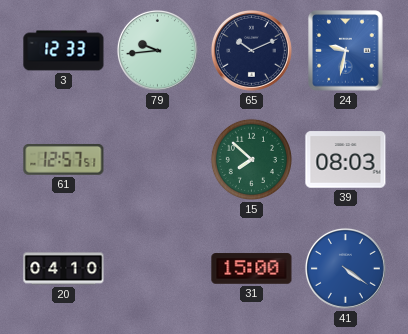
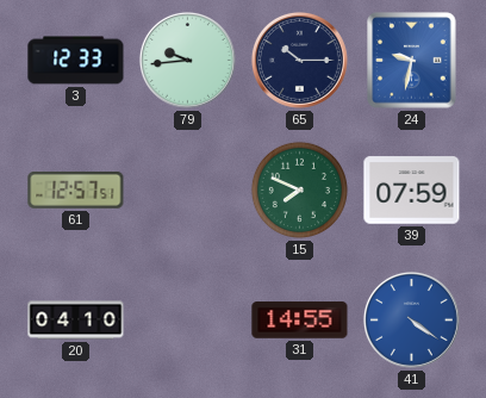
65: 10:11 -> 10:15 (299, 60)
15: 7:52 -> 7:49 (299, 189)
39: 08:03 -> 07:59 (412, 191)
31: 15:00 -> 14:55 (300, 321)
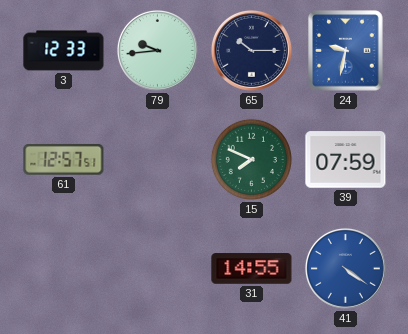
20: 04:10 -> none (76, 321)
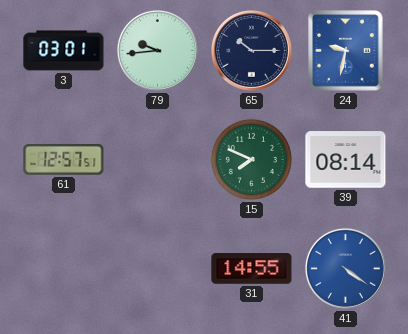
3: 12:33 -> 03:01 (64, 51)
39: 07:59 -> 08:14 (346, 160)
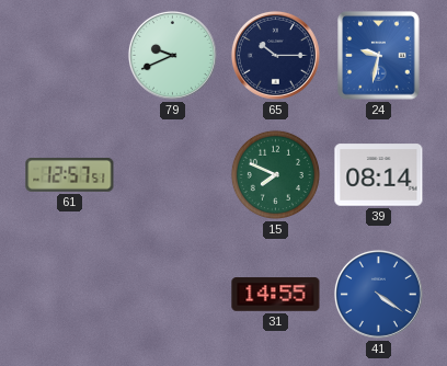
3: 03:01 -> none (64, 51)
79: 9:44 -> 9:41 (172, 55)
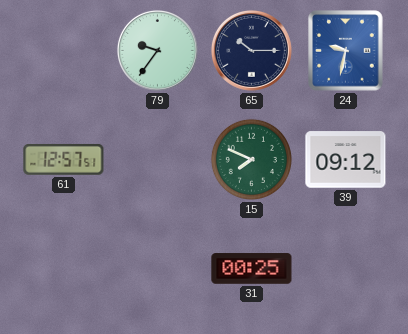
79: 9:41 -> 9:36 (157, 50)
39: 08:14 -> 09:12 (346, 160)
31: 14:55 -> 00:25 (252, 269)
41: 4:21 -> none (378, 294)
